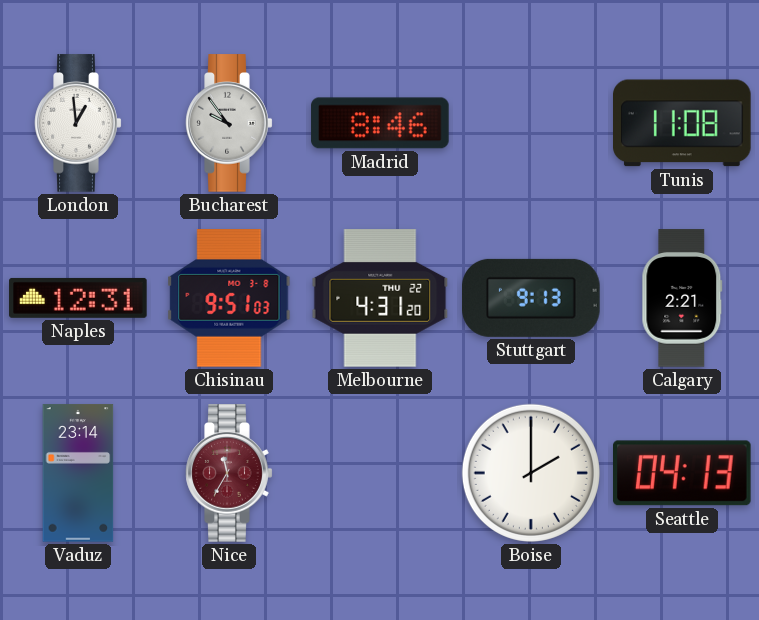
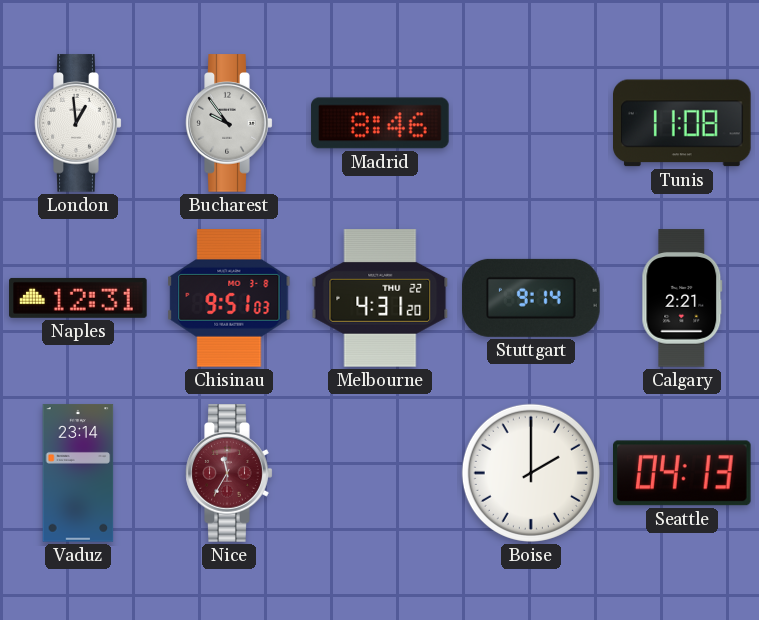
Stuttgart: 9:13 -> 9:14 (531, 298)
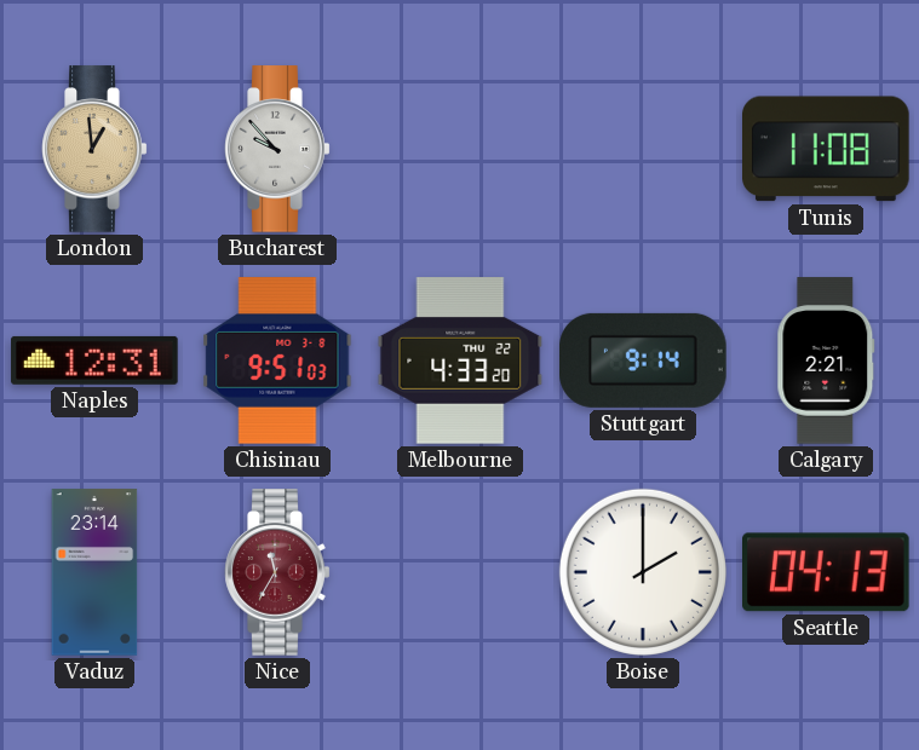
London dial: white -> champagne (94, 149)
Bucharest: 9:54 -> 9:53 (277, 149)
Madrid: 8:46 -> none (380, 123)
Melbourne: 4:31 -> 4:33 (460, 360)
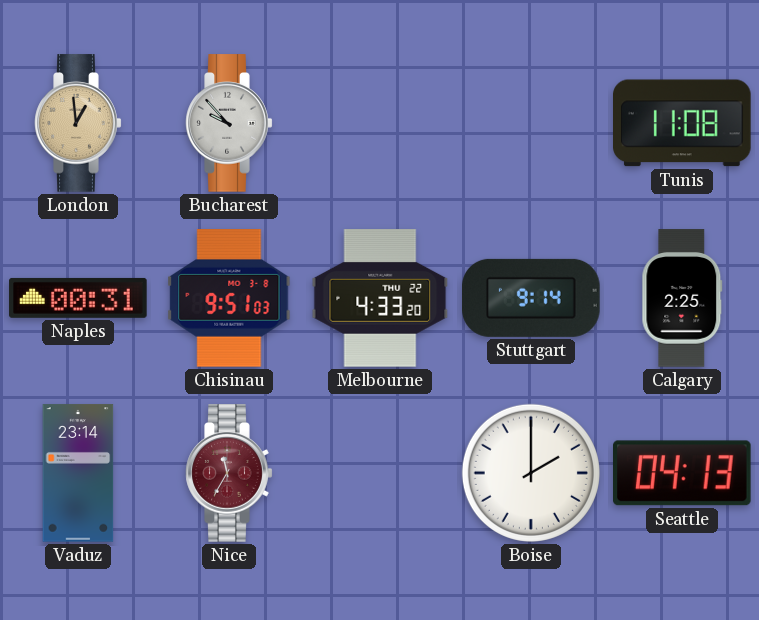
Naples: 12:31 -> 00:31 (78, 298)
Calgary: 2:21 -> 2:25 (682, 298)
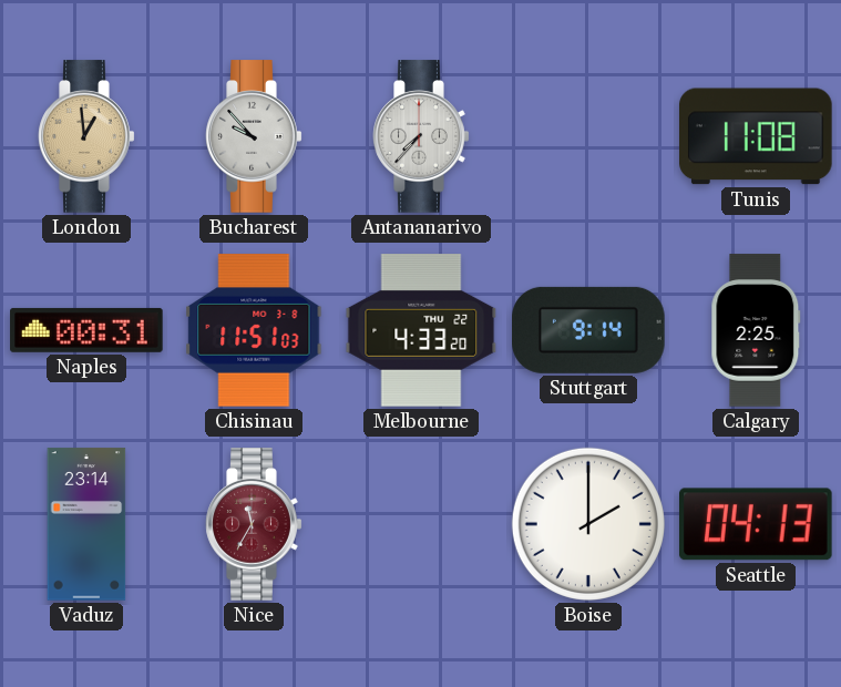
Antananarivo: none -> 7:37 (421, 136)
Chisinau: 9:51 -> 11:51 (254, 330)
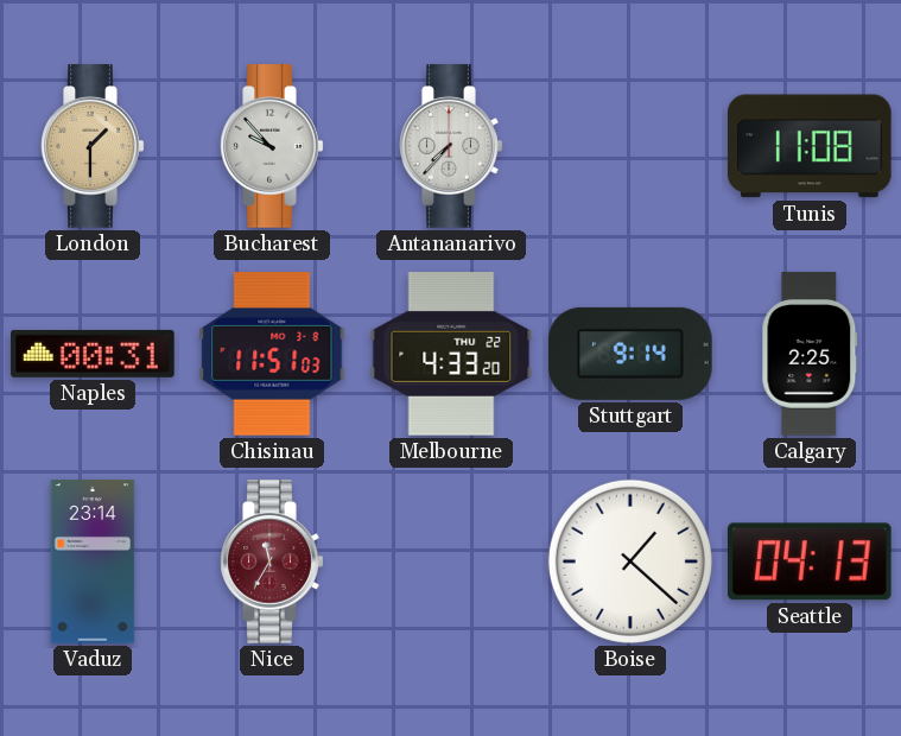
London: 12:59 -> 1:30 (93, 146)
Boise: 2:00 -> 1:22 (630, 561)
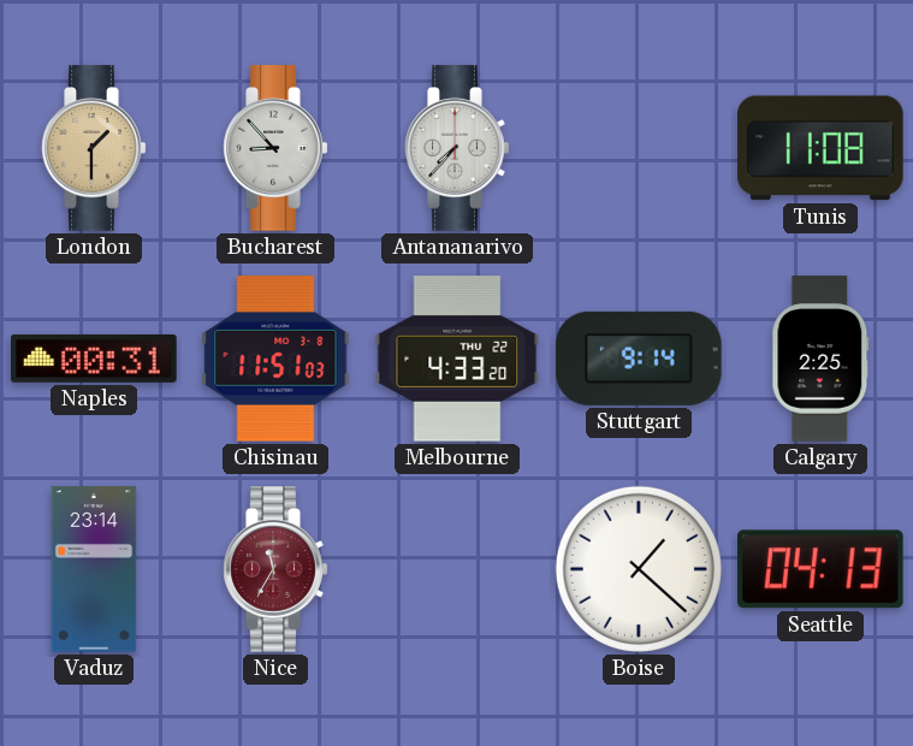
Bucharest: 9:53 -> 8:53 (275, 148)
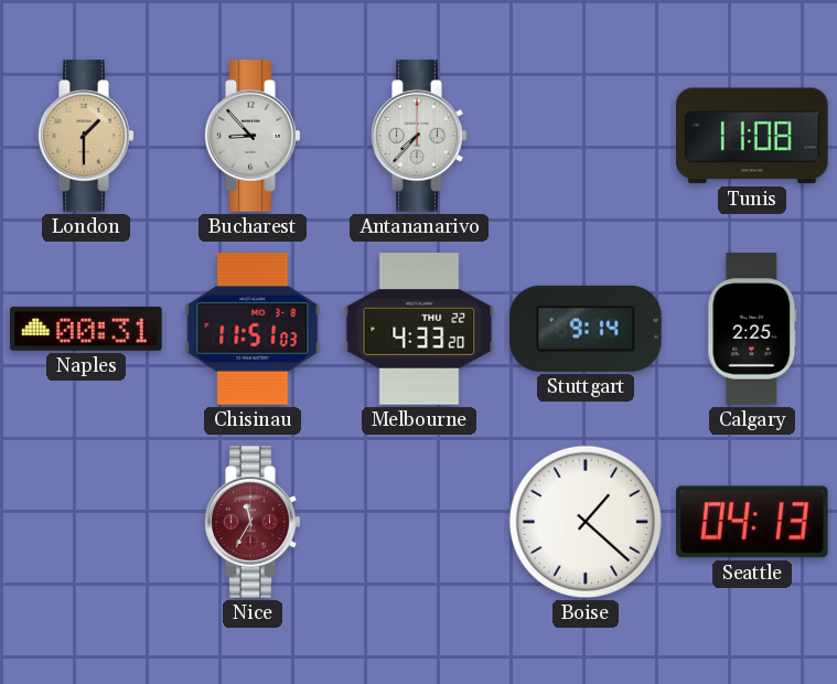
Vaduz: 23:14 -> none (94, 569)
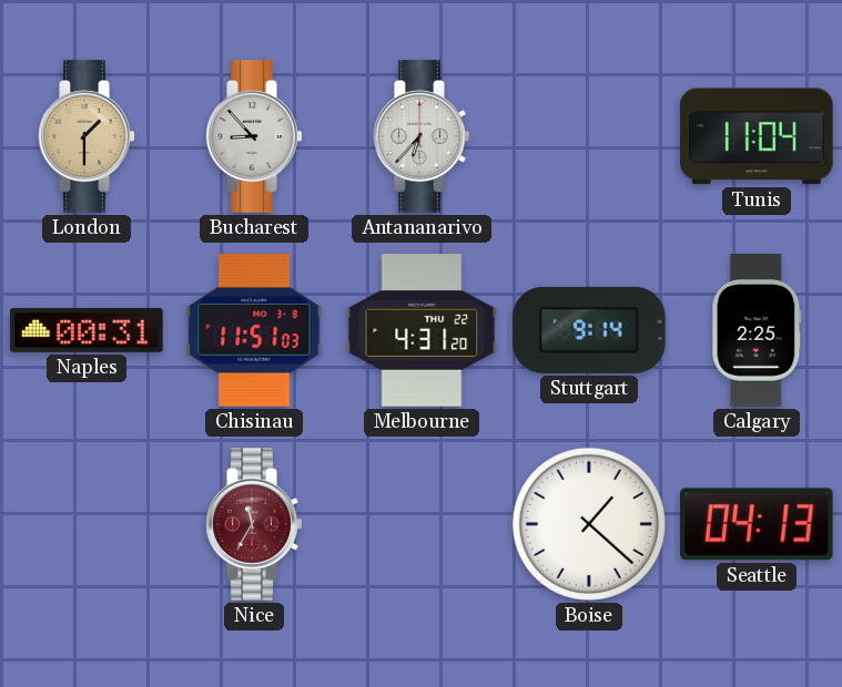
Antananarivo: 7:37 -> 6:37 (422, 136)
Tunis: 11:08 -> 11:04 (758, 136)
Melbourne: 4:33 -> 4:31 (422, 330)
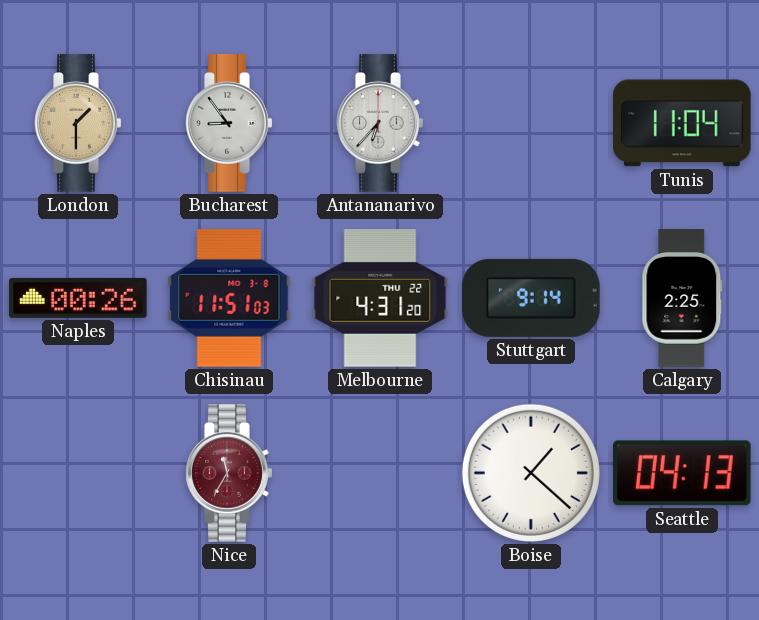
Bucharest: 8:53 -> 8:54 (229, 123)
Naples: 00:31 -> 00:26 (78, 298)
